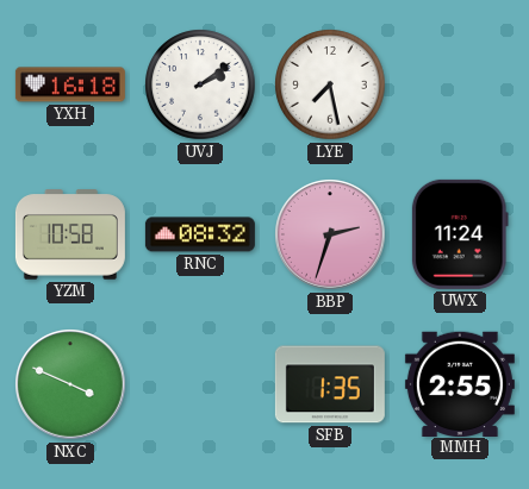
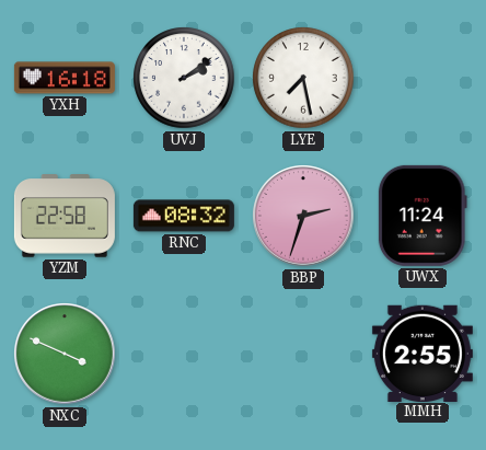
YZM: 10:58 -> 22:58 (65, 216)
SFB: 1:35 -> none (330, 384)
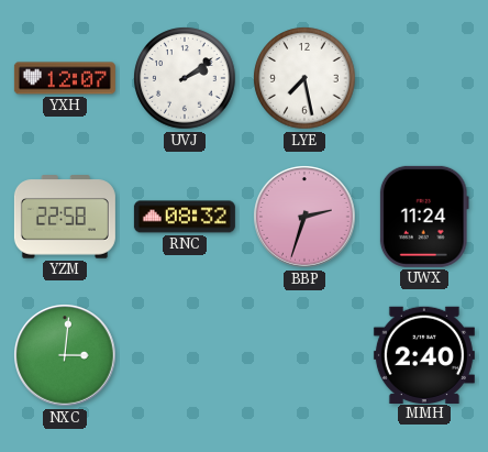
YXH: 16:18 -> 12:07 (65, 78)
NXC: 3:49 -> 3:01 (66, 356)
MMH: 2:55 -> 2:40 (424, 354)
